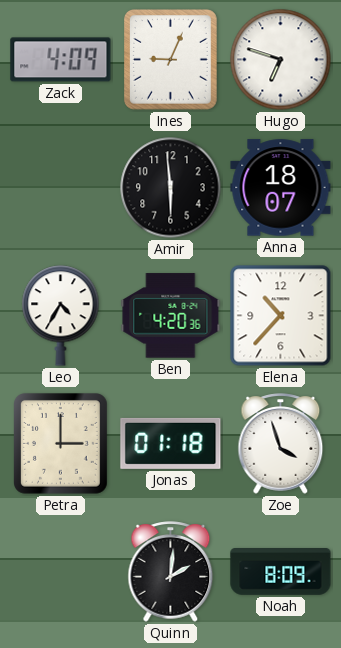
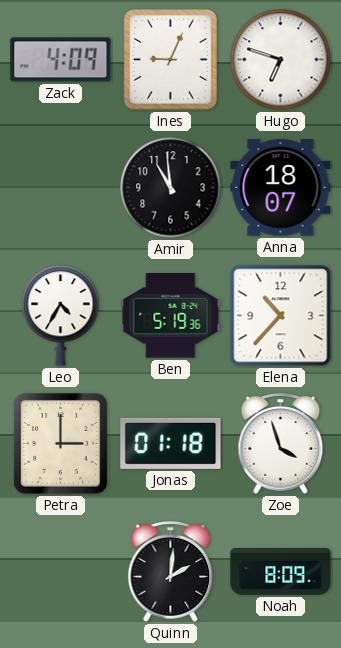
Amir: 5:59 -> 10:59 (171, 188)
Ben: 4:20 -> 5:19 (171, 316)
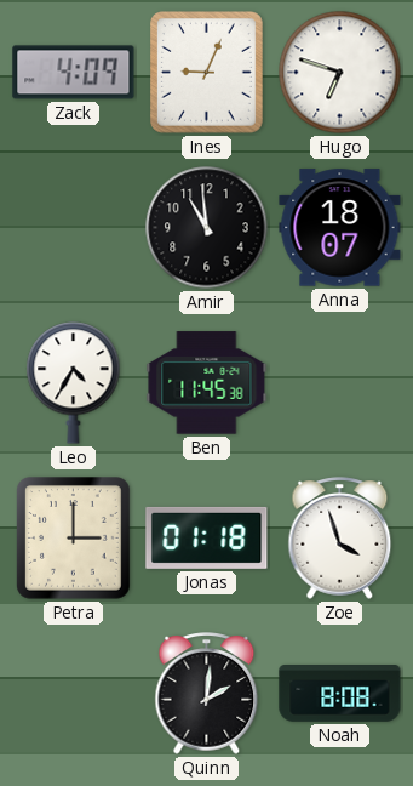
Ben: 5:19 -> 11:45 (207, 383)
Elena: 10:37 -> none (281, 316)
Noah: 8:09 -> 8:08 (340, 694)
